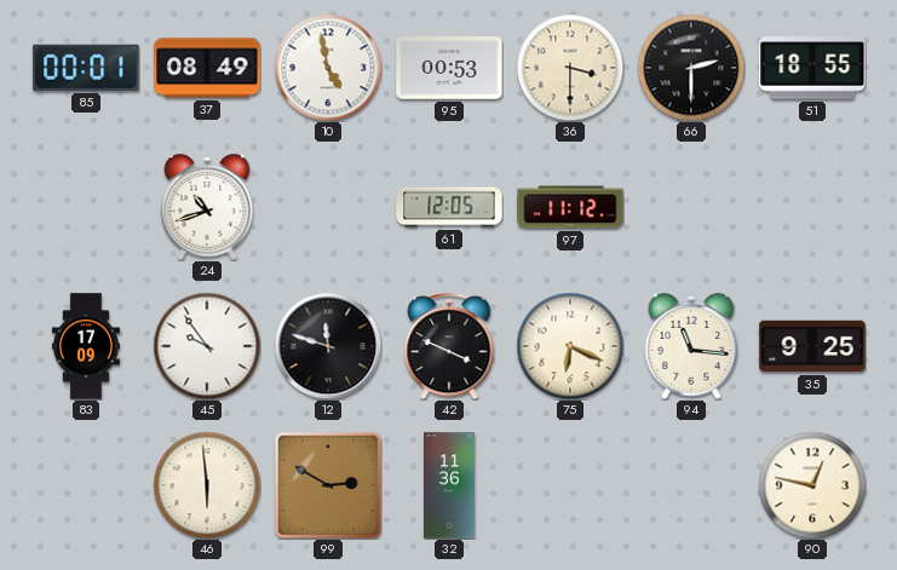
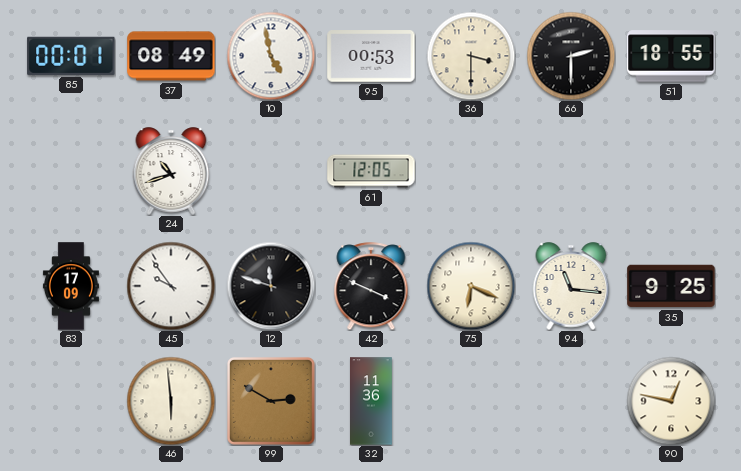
97: 11:12 -> none (570, 207)
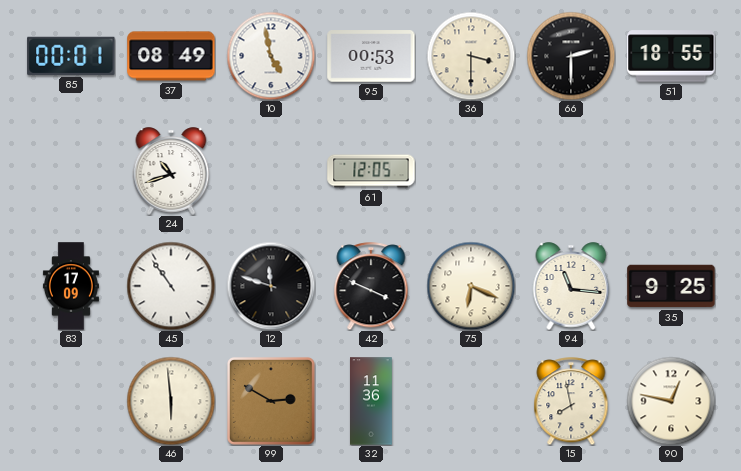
45: 9:54 -> 10:54 (171, 286)
15: none -> 7:58 (571, 401)
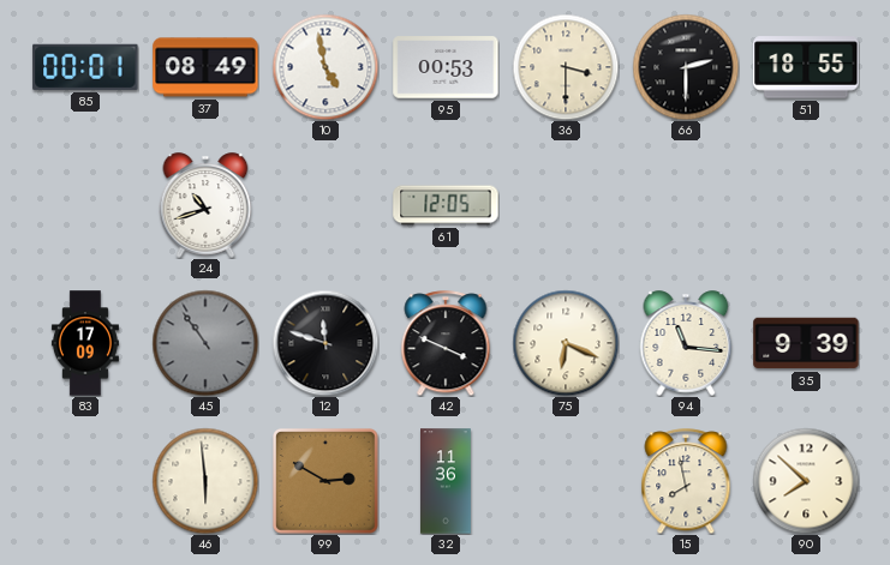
45 dial: white -> grey (205, 343)
35: 9:25 -> 9:39 (806, 343)
90: 12:47 -> 7:52 (806, 481)
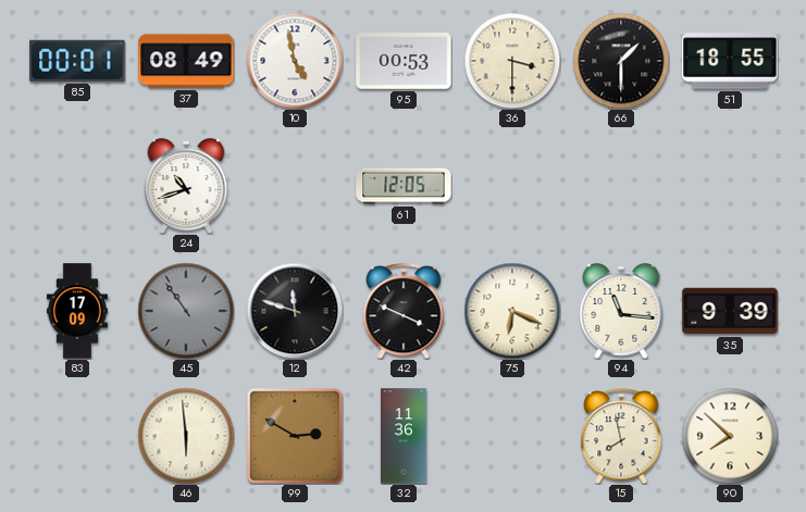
66: 2:30 -> 1:30 (621, 61)
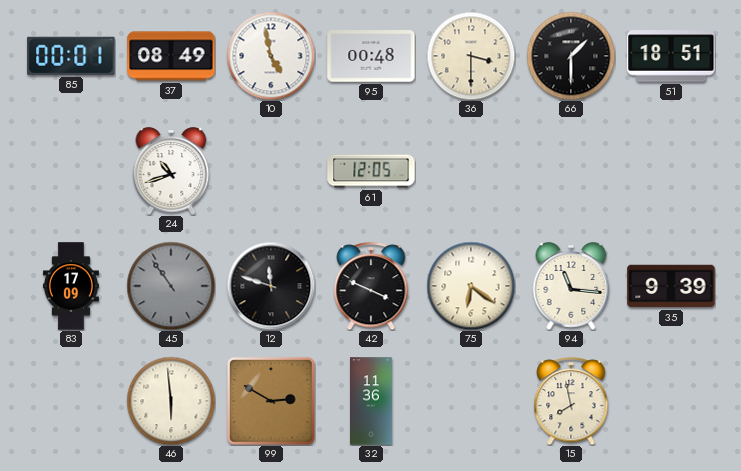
95: 00:53 -> 00:48 (371, 56)
51: 18:55 -> 18:51 (671, 56)
75: 6:19 -> 6:21 (471, 286)
90: 7:52 -> none (730, 436)
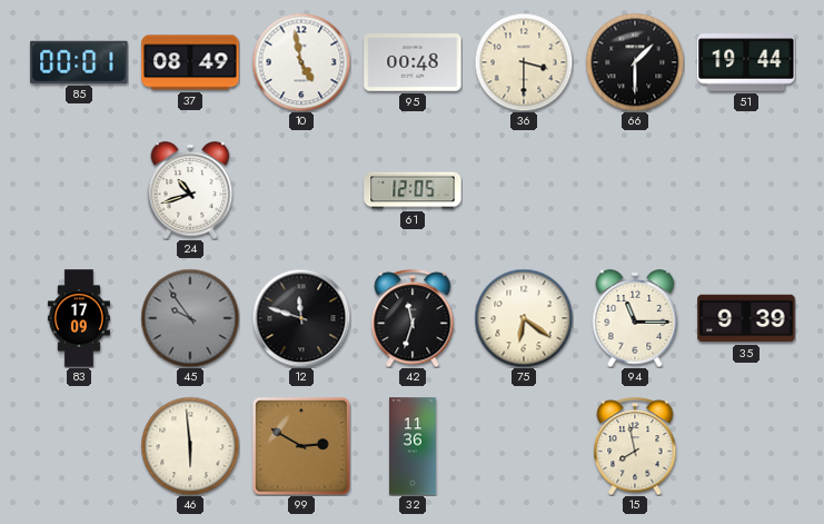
51: 18:51 -> 19:44 (746, 62)
45: 10:54 -> 9:54 (190, 318)
42: 3:49 -> 11:33 (413, 318)
94: 11:16 -> 11:15 (635, 318)
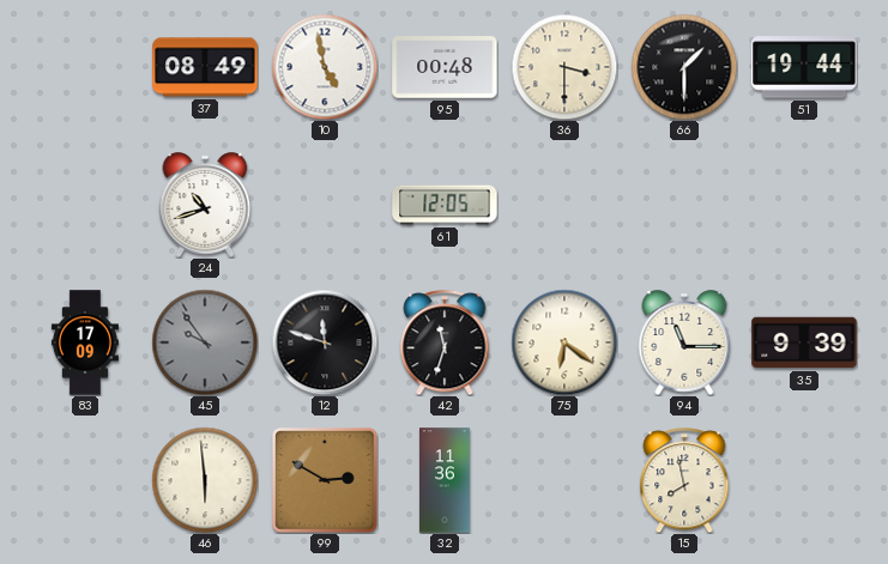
85: 00:01 -> none (79, 62)
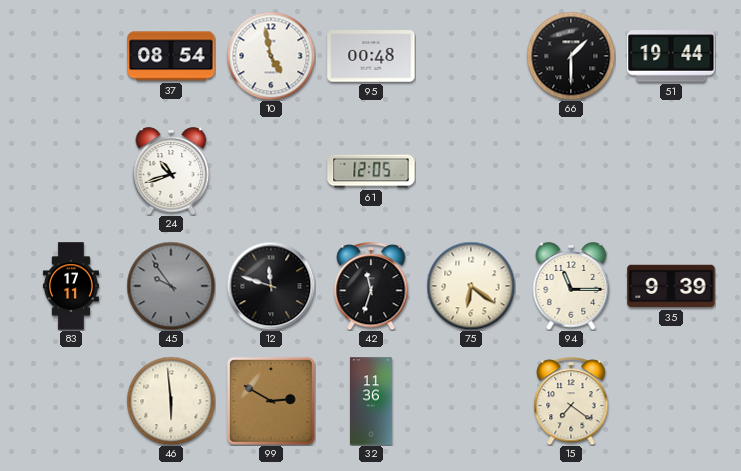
37: 08:49 -> 08:54 (171, 56)
36: 3:30 -> none (564, 67)
83: 17:09 -> 17:11 (71, 286)
15: 7:58 -> 7:21 (571, 401)
